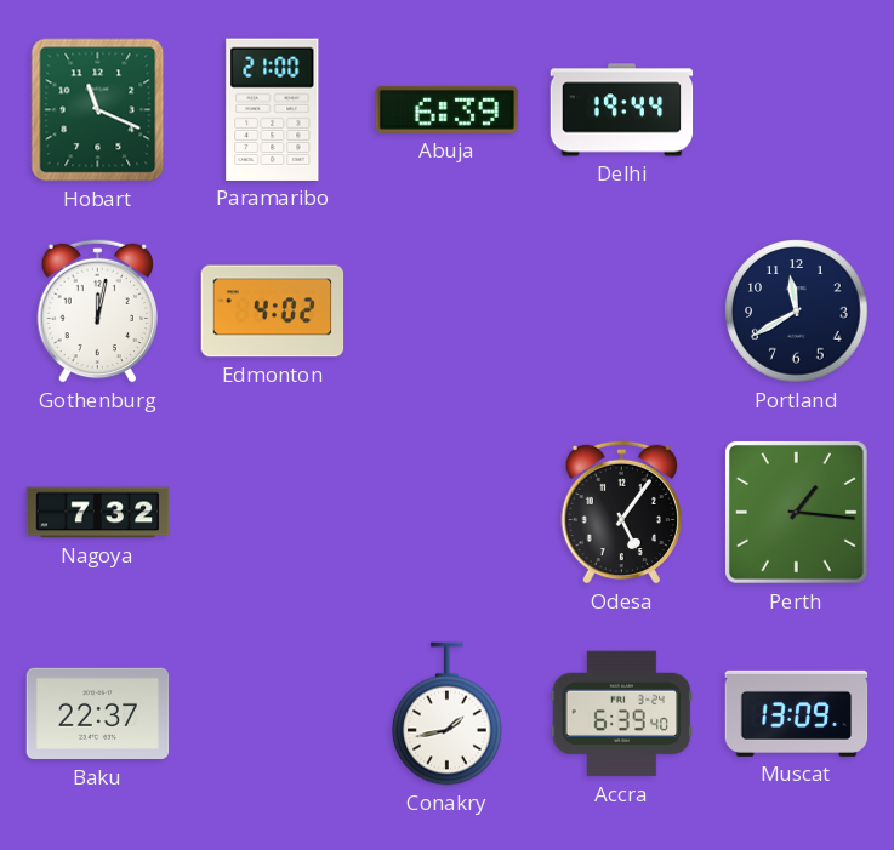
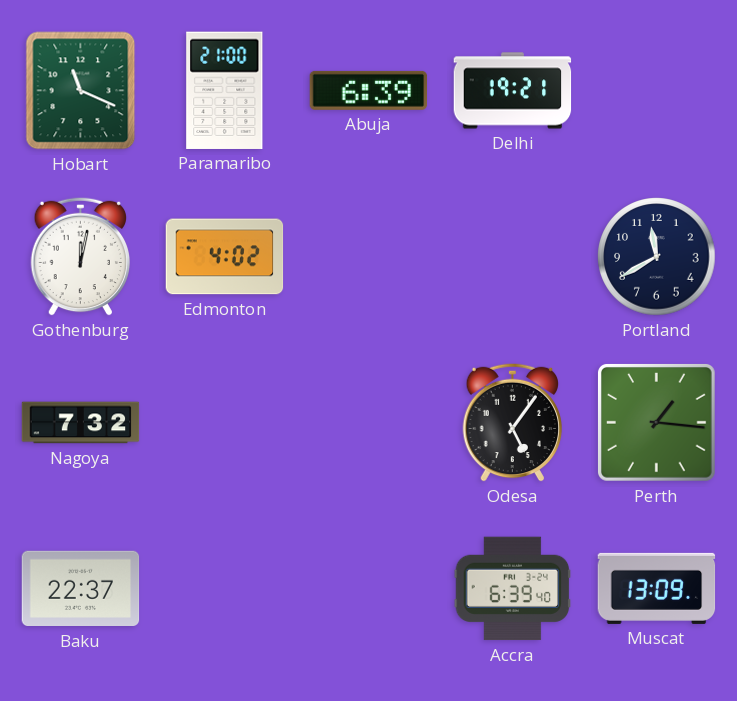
Delhi: 19:44 -> 19:21 (513, 91)
Conakry: 1:43 -> none (448, 714)
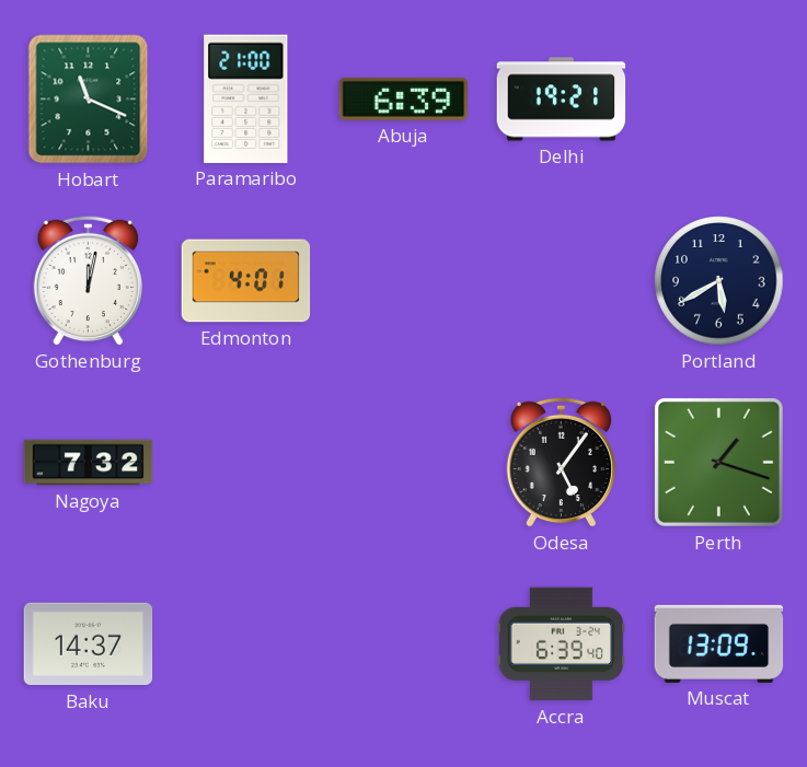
Edmonton: 4:02 -> 4:01 (246, 281)
Portland: 11:40 -> 5:40 (719, 281)
Perth: 1:16 -> 1:18 (718, 462)
Baku: 22:37 -> 14:37 (89, 644)
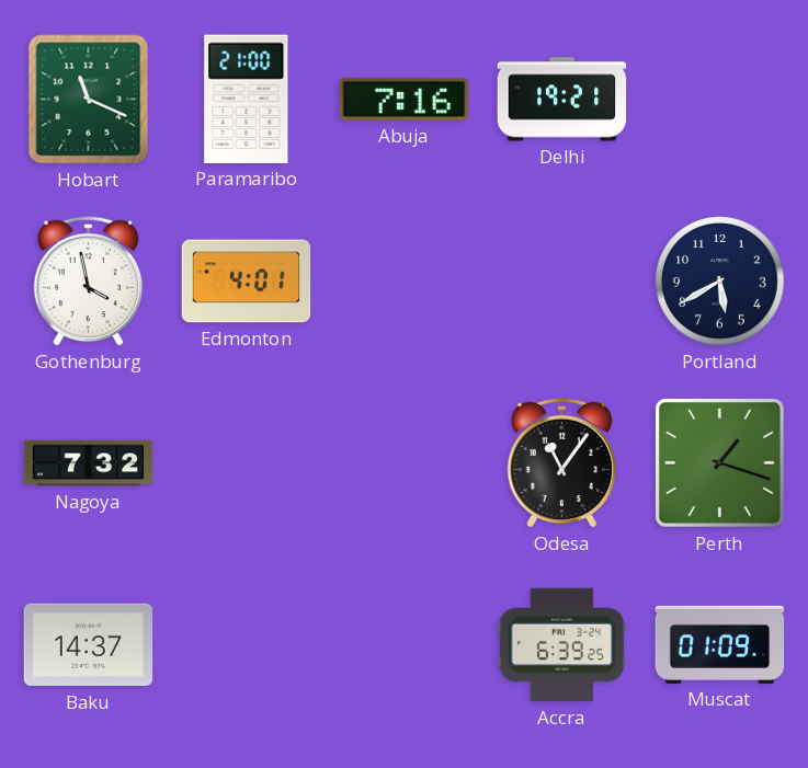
Abuja: 6:39 -> 7:16 (405, 99)
Gothenburg: 12:02 -> 3:58 (88, 280)
Odesa: 5:06 -> 11:06 (561, 462)
Accra: 6:39:40 -> 6:39:25 (562, 645)
Muscat: 13:09 -> 01:09 (720, 644)
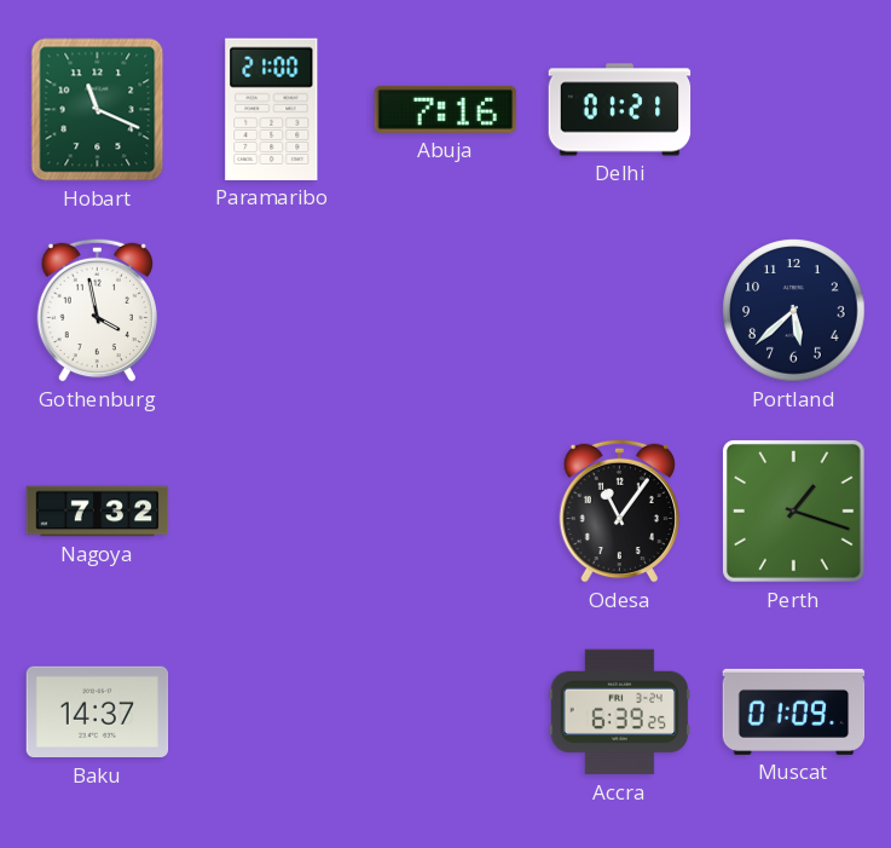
Delhi: 19:21 -> 01:21 (620, 110)
Edmonton: 4:01 -> none (247, 282)
Portland: 5:40 -> 5:38 (794, 311)
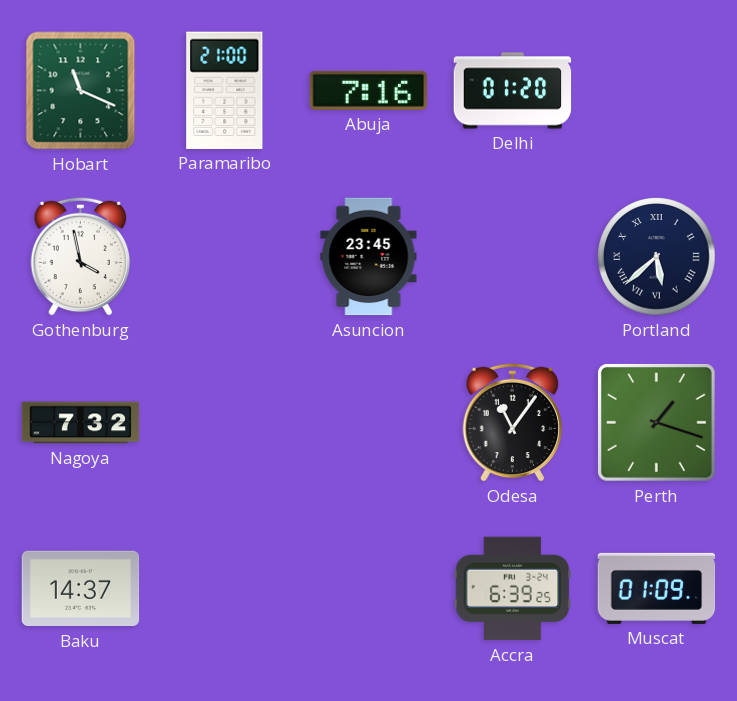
Delhi: 01:21 -> 01:20 (513, 91)
Asuncion: none -> 23:45 (369, 257)
Portland numerals: Arabic -> Roman (657, 257)
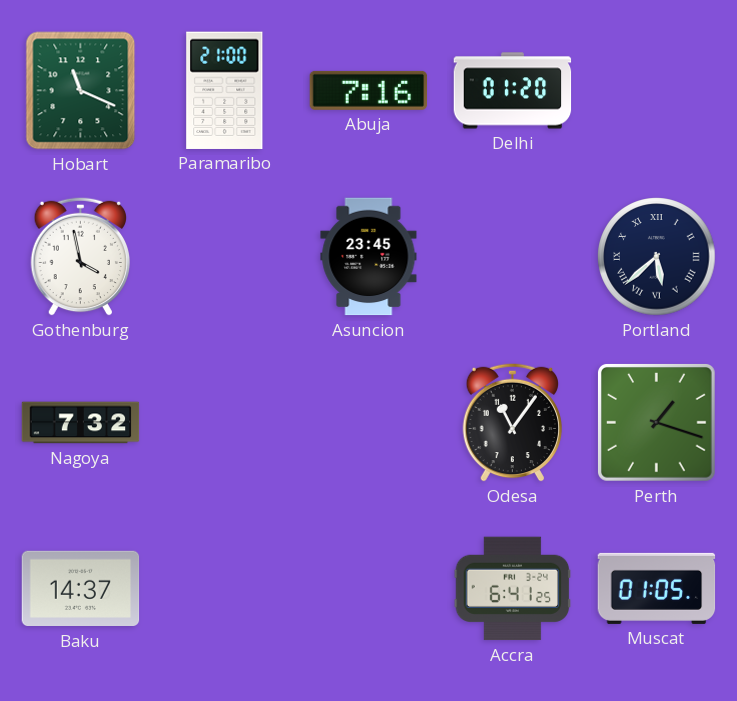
Accra: 6:39 -> 6:41 (513, 589)
Muscat: 01:09 -> 01:05 (657, 588)
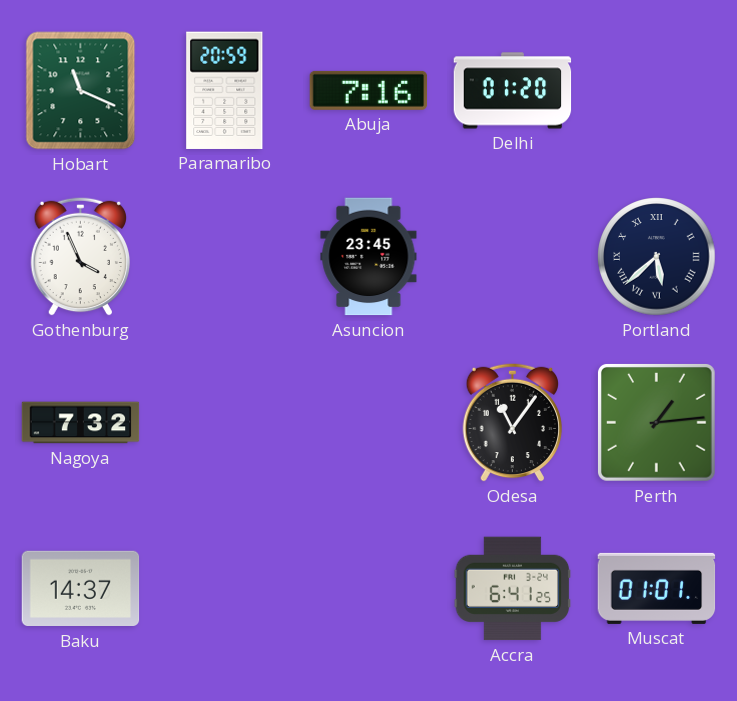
Paramaribo: 21:00 -> 20:59 (225, 90)
Gothenburg: 3:58 -> 3:56 (80, 256)
Perth: 1:18 -> 1:14 (656, 422)
Muscat: 01:05 -> 01:01 (657, 588)
